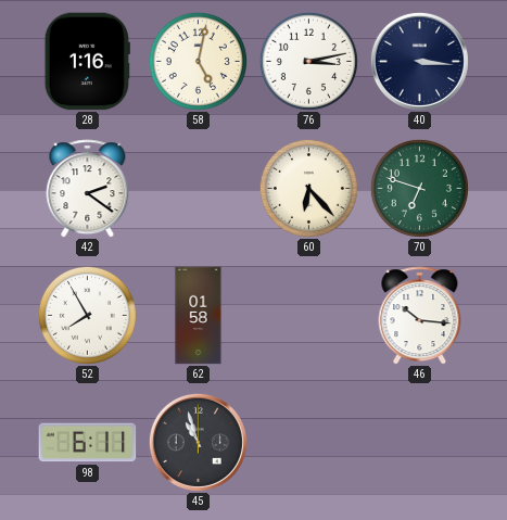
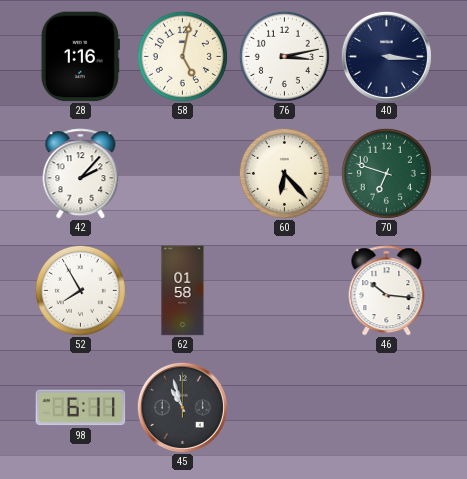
42: 2:21 -> 2:07 (81, 174)
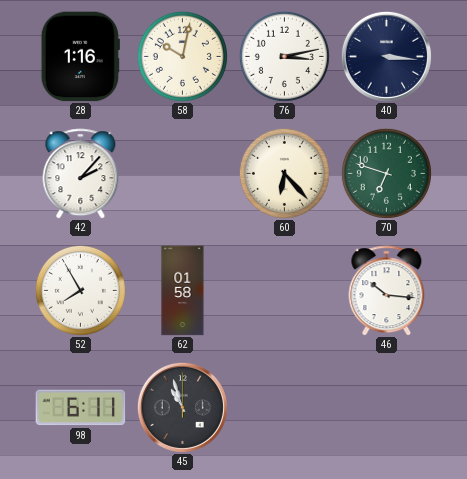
58: 5:02 -> 10:02 (182, 56)
